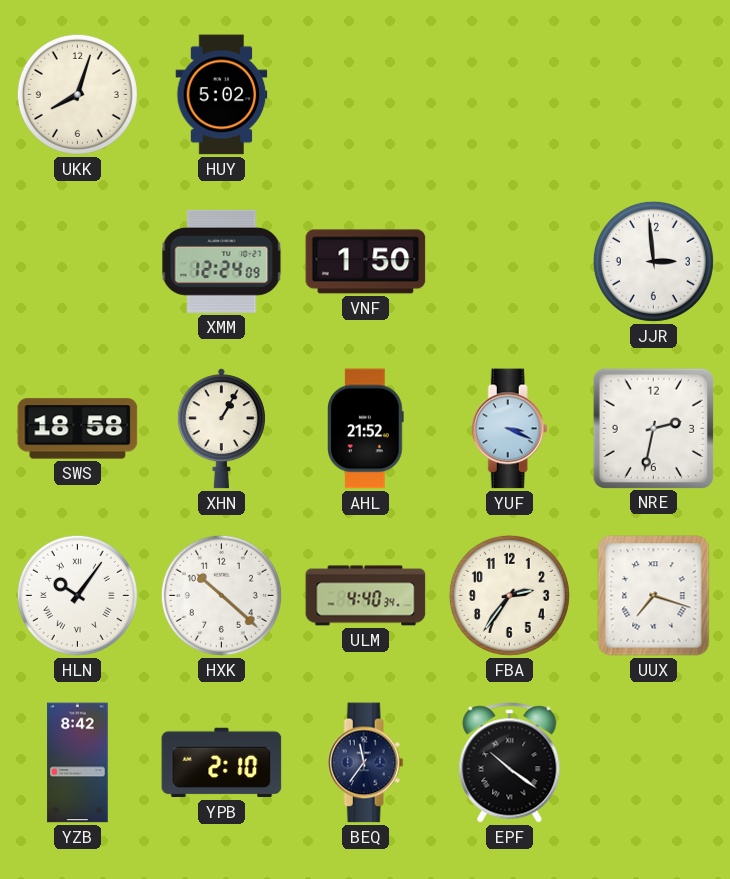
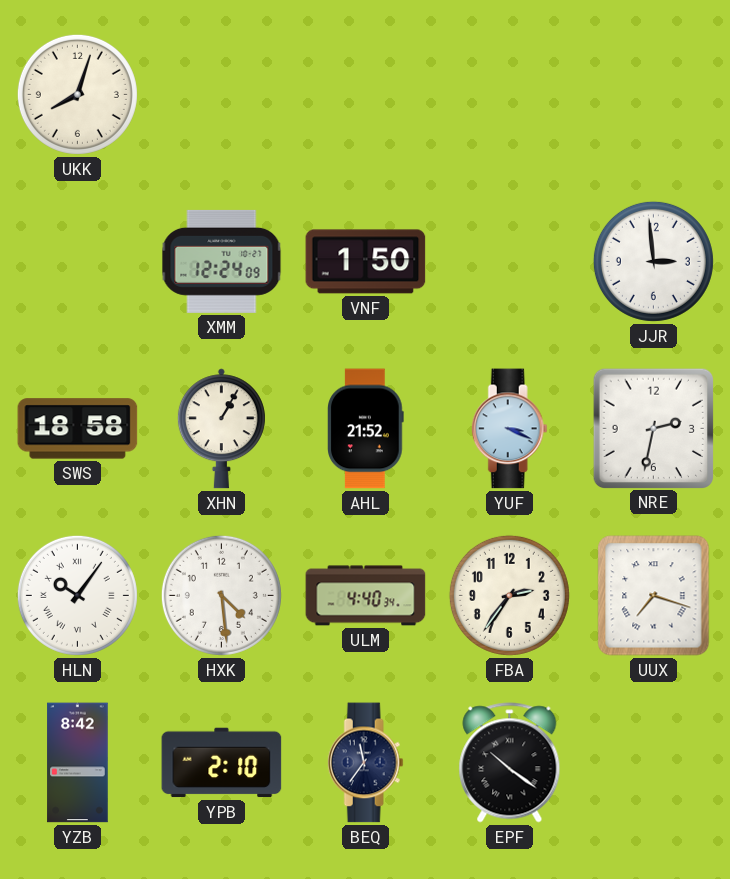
HUY: 5:02 -> none (222, 95)
HXK: 10:22 -> 4:29 (221, 595)
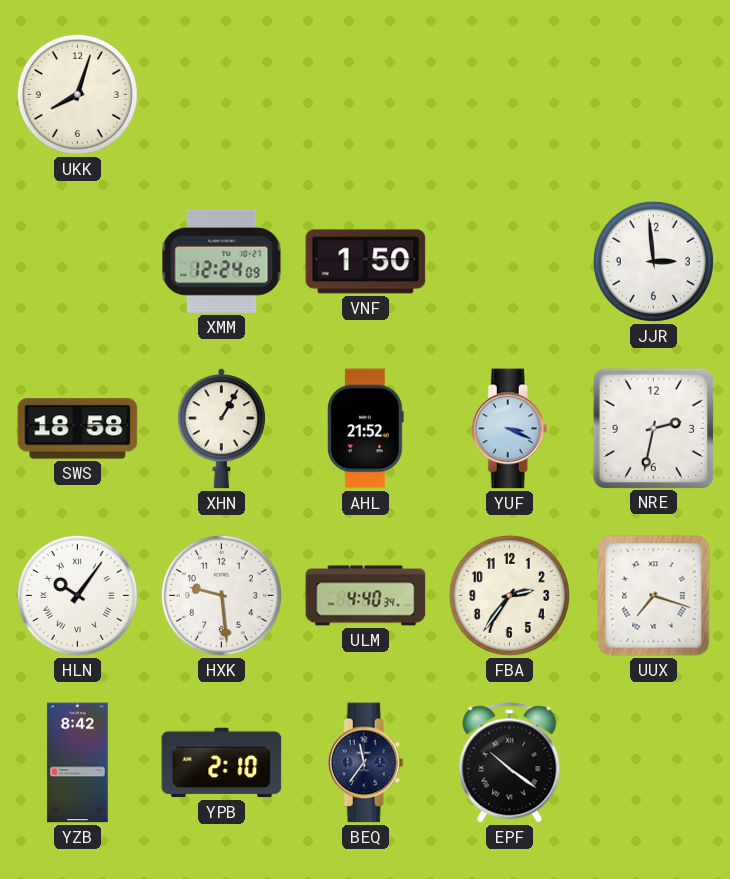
HXK: 4:29 -> 9:29 (221, 595)
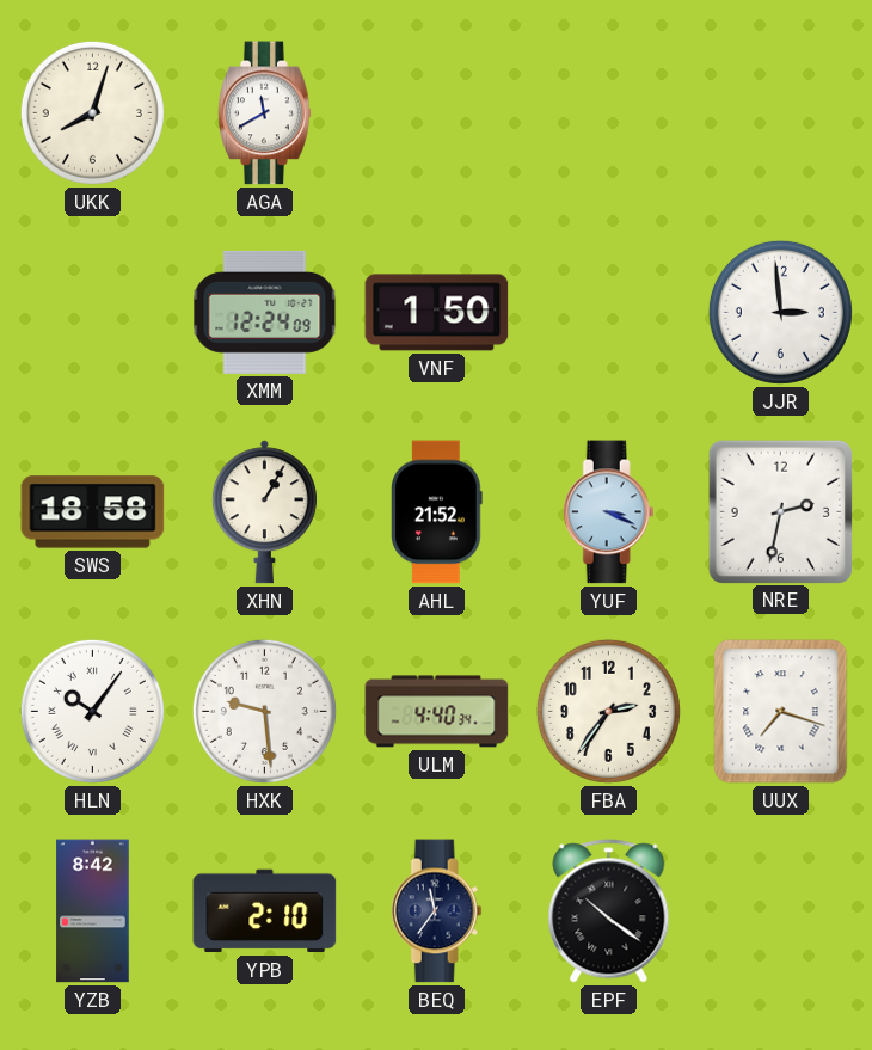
AGA: none -> 11:40 (265, 113)
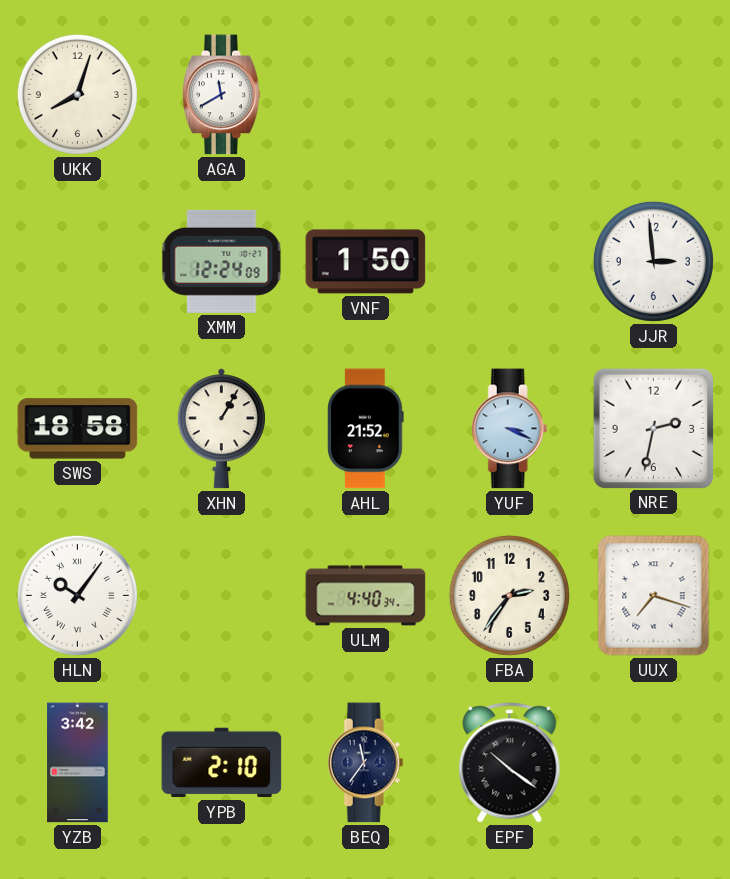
HXK: 9:29 -> none (264, 711)
YZB: 8:42 -> 3:42 (78, 763)
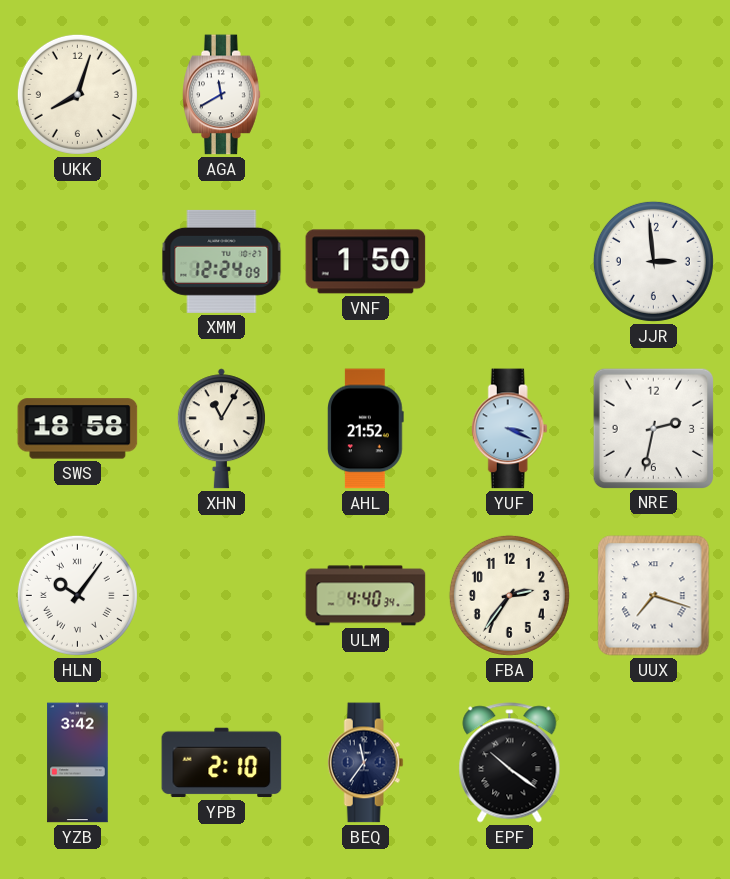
XHN: 1:05 -> 11:05 (221, 429)
